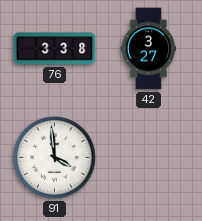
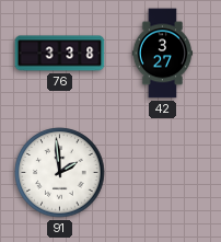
91: 3:59 -> 1:59 (60, 173)
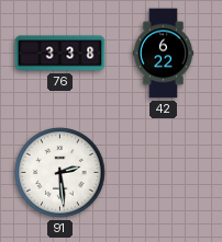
42: 3:27 -> 6:22 (164, 54)
91: 1:59 -> 2:29 (60, 173)
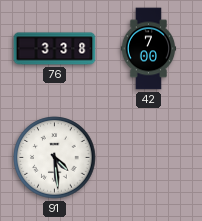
42: 6:22 -> 7:00 (149, 49)
91: 2:29 -> 4:29 (55, 158)
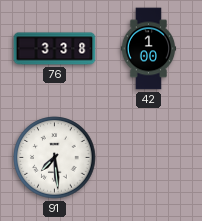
42: 7:00 -> 1:00 (149, 49)
91: 4:29 -> 7:29 (55, 158)
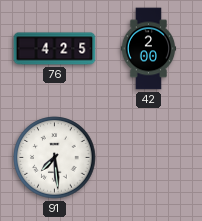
76: 3:38 -> 4:25 (55, 49)
42: 1:00 -> 2:00 (149, 49)
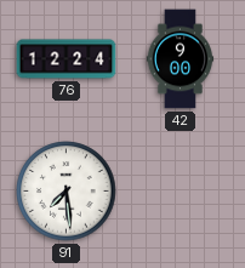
76: 4:25 -> 12:24 (67, 59)
42: 2:00 -> 9:00 (181, 59)
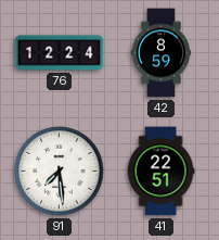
42: 9:00 -> 8:59 (162, 53)
41: none -> 22:51 (160, 172)
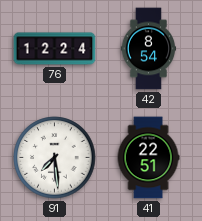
42: 8:59 -> 8:54 (149, 49)
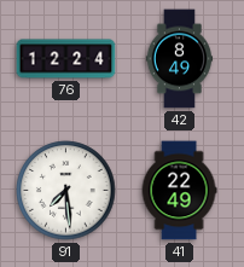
42: 8:54 -> 8:49 (180, 59)
41: 22:51 -> 22:49 (179, 191)
